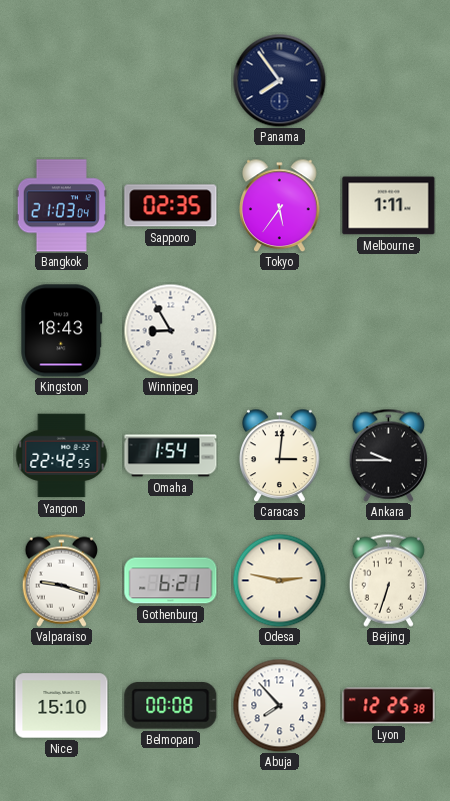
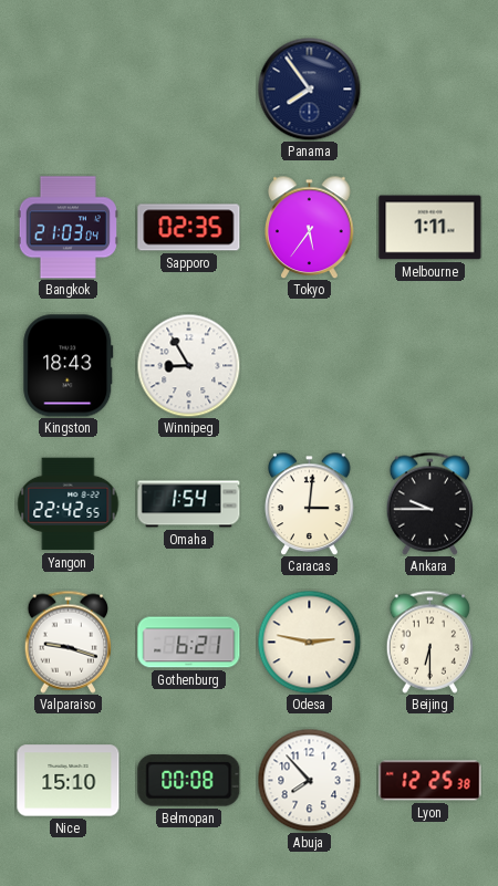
Beijing: 6:33 -> 6:30 (429, 642)
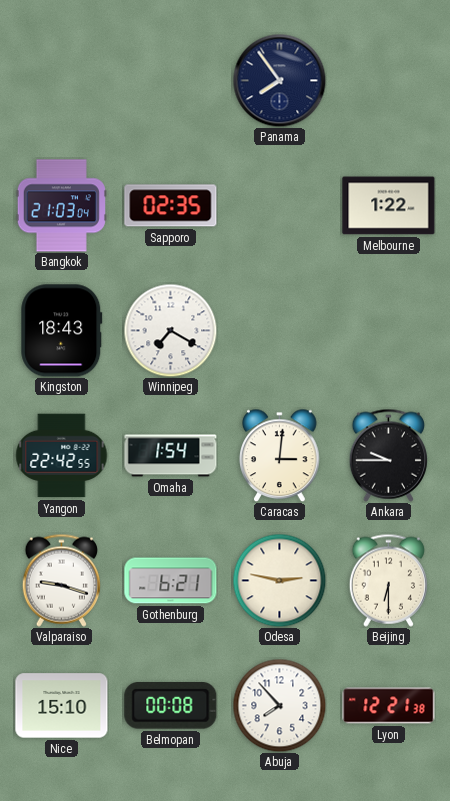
Tokyo: 5:36 -> none (310, 227)
Melbourne: 1:11 -> 1:22 (389, 206)
Winnipeg: 8:55 -> 7:20 (170, 330)
Lyon: 12:25 -> 12:21 (389, 706)
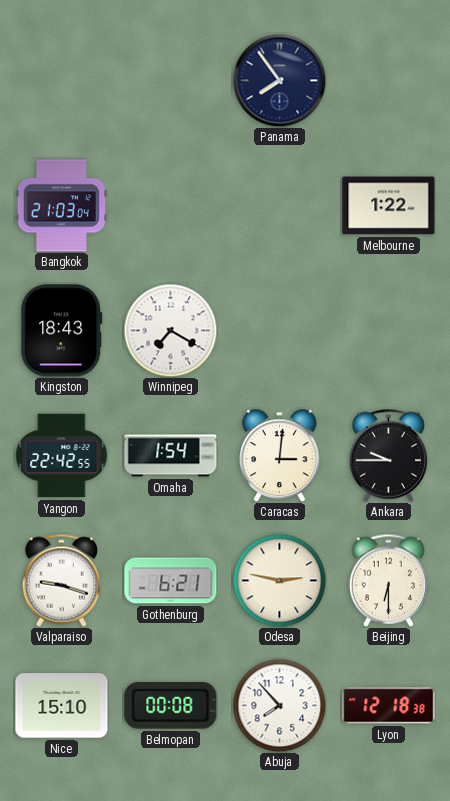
Sapporo: 02:35 -> none (171, 206)
Lyon: 12:21 -> 12:18 (389, 706)
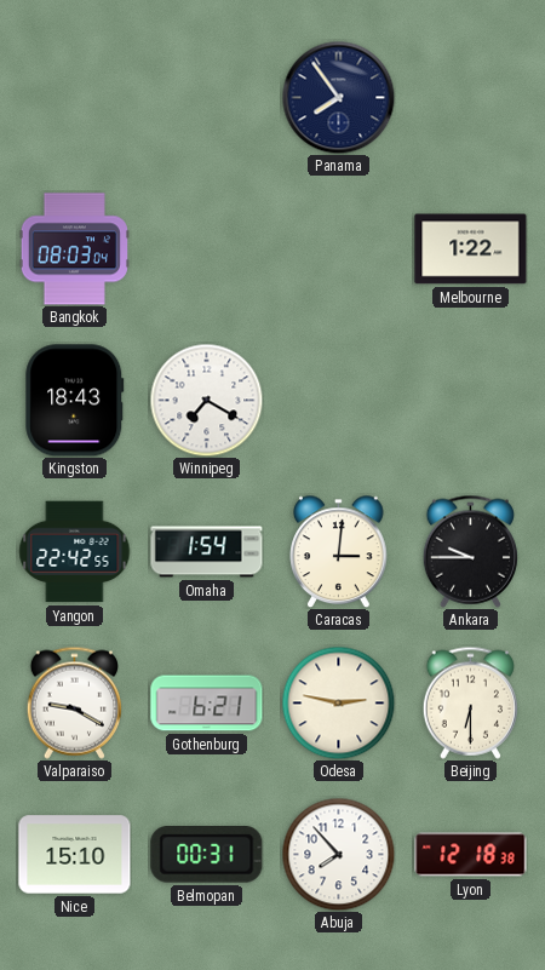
Bangkok: 21:03 -> 08:03 (74, 249)
Valparaiso: 9:18 -> 9:20 (74, 702)
Belmopan: 00:08 -> 00:31 (207, 855)
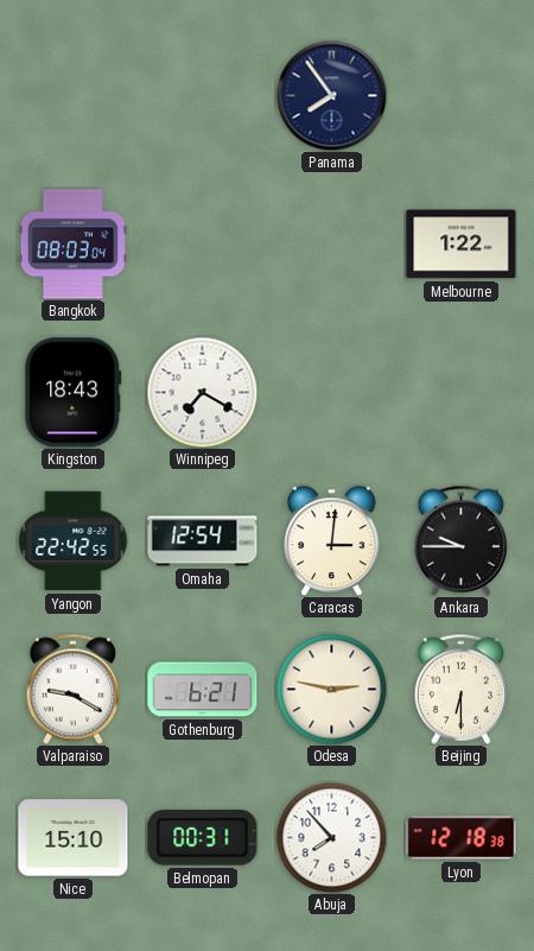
Omaha: 1:54 -> 12:54 (203, 541)
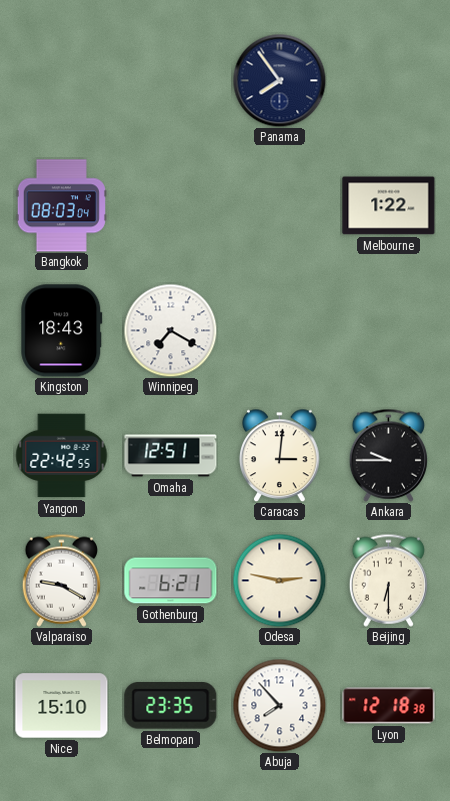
Omaha: 12:54 -> 12:51 (171, 456)
Belmopan: 00:31 -> 23:35 (171, 706)
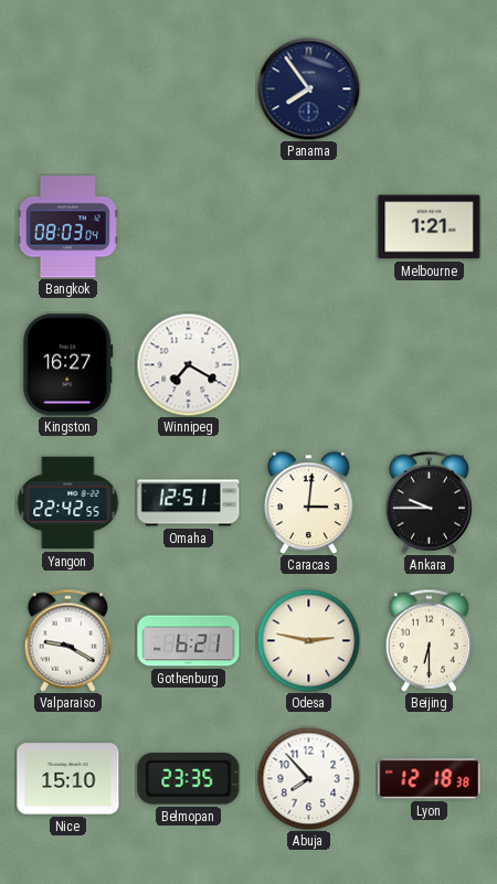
Melbourne: 1:22 -> 1:21 (430, 227)
Kingston: 18:43 -> 16:27 (68, 365)
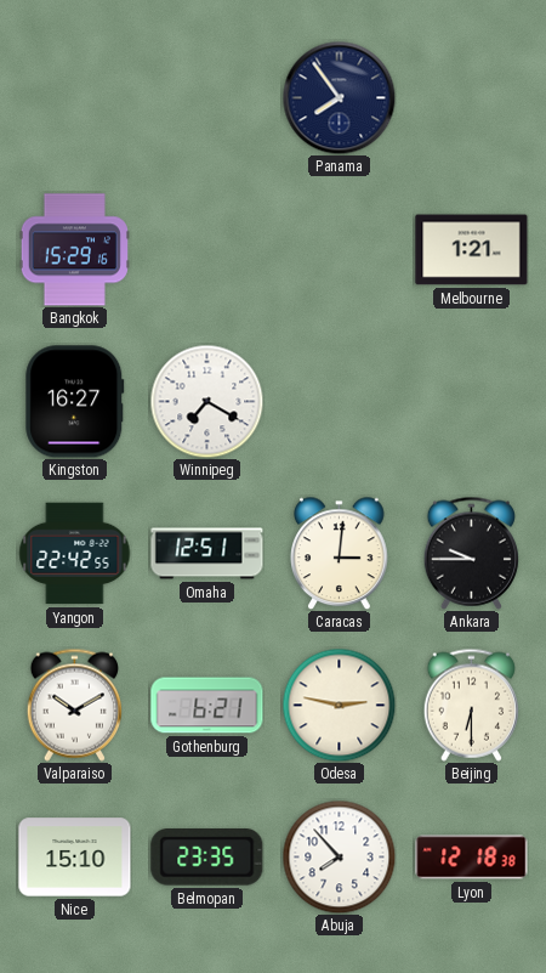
Bangkok: 08:03 -> 15:29 (74, 250)
Valparaiso: 9:20 -> 10:10 (74, 705)
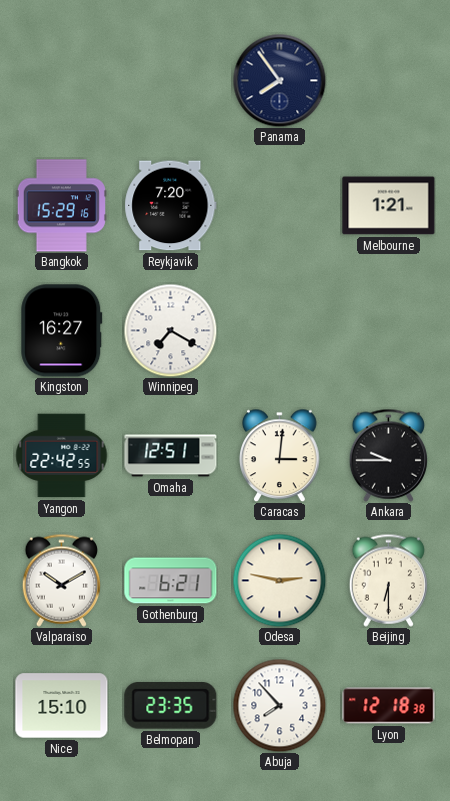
Reykjavik: none -> 7:20 (171, 206)
